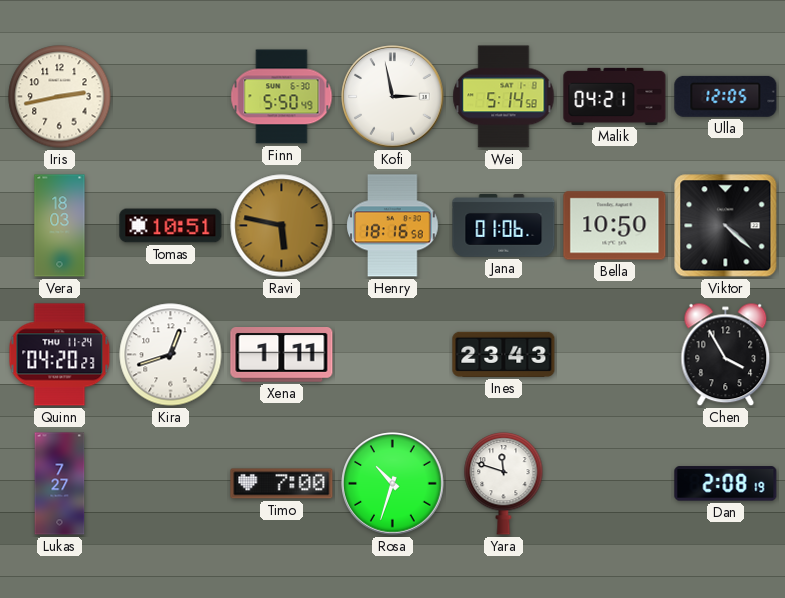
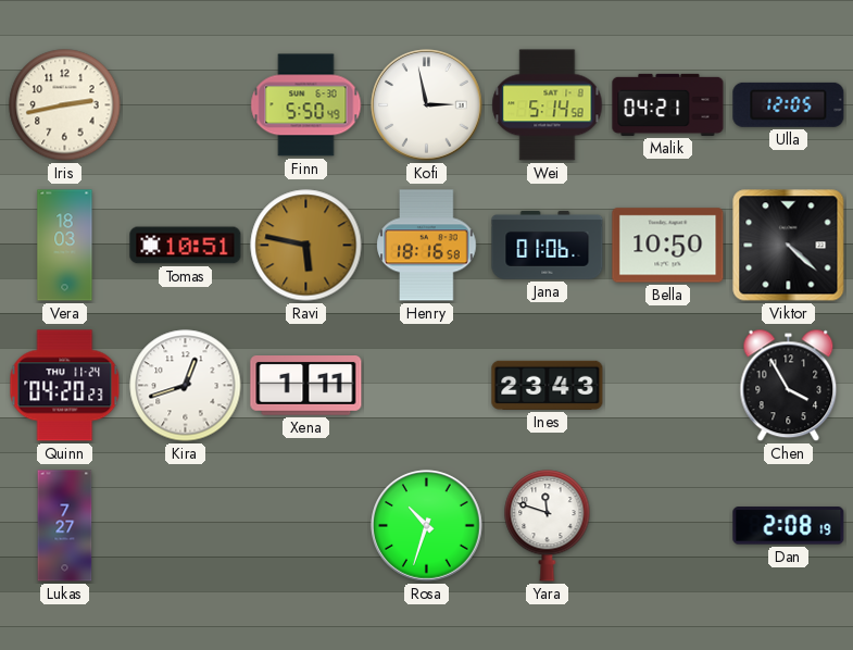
Timo: 7:00 -> none (282, 484)
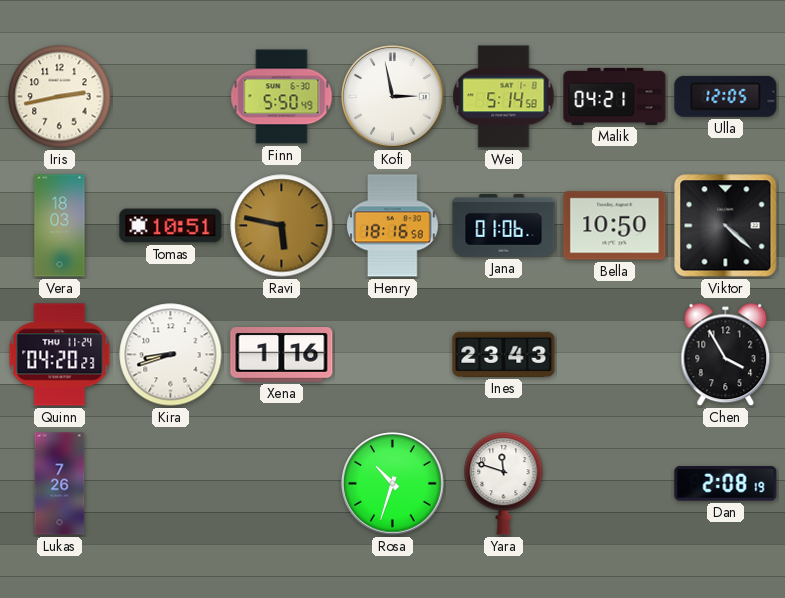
Kira: 12:42 -> 8:42 (171, 355)
Xena: 1:11 -> 1:16 (282, 355)
Lukas: 7:27 -> 7:26 (60, 484)
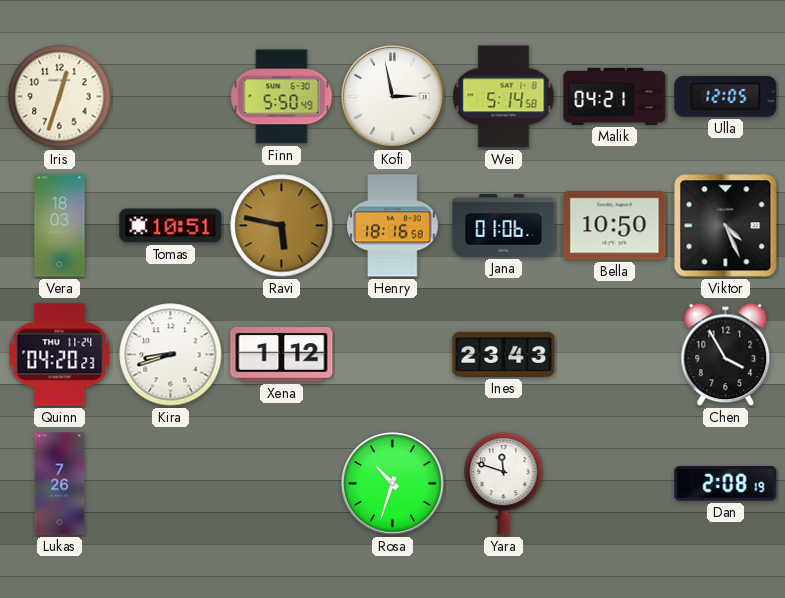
Iris: 2:43 -> 12:33 (60, 97)
Viktor: 4:22 -> 4:26 (726, 226)
Xena: 1:16 -> 1:12 (282, 355)
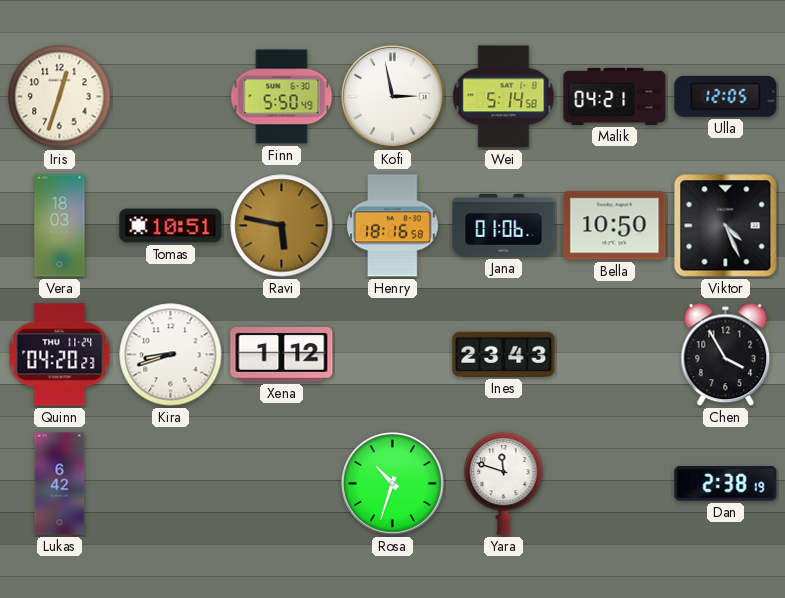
Lukas: 7:26 -> 6:42 (60, 484)
Dan: 2:08 -> 2:38 (726, 484)
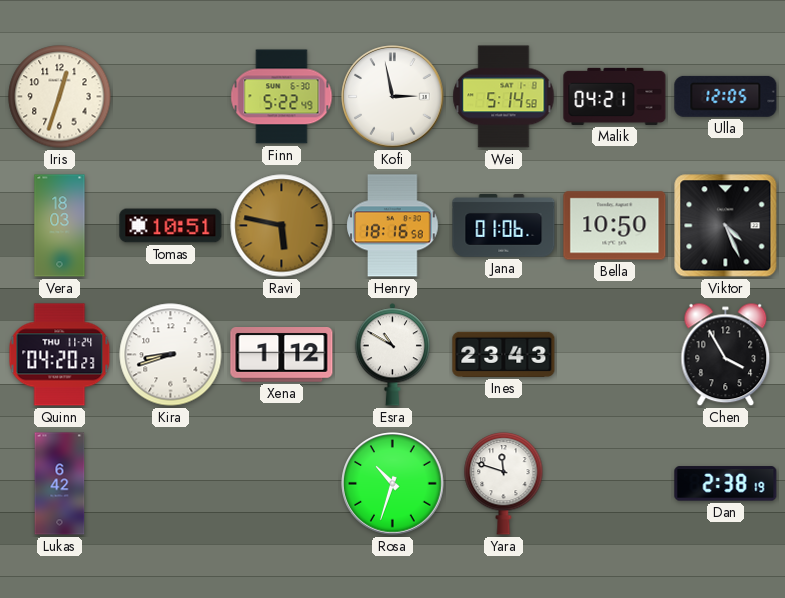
Finn: 5:50 -> 5:22 (282, 97)
Esra: none -> 10:50 (392, 355)
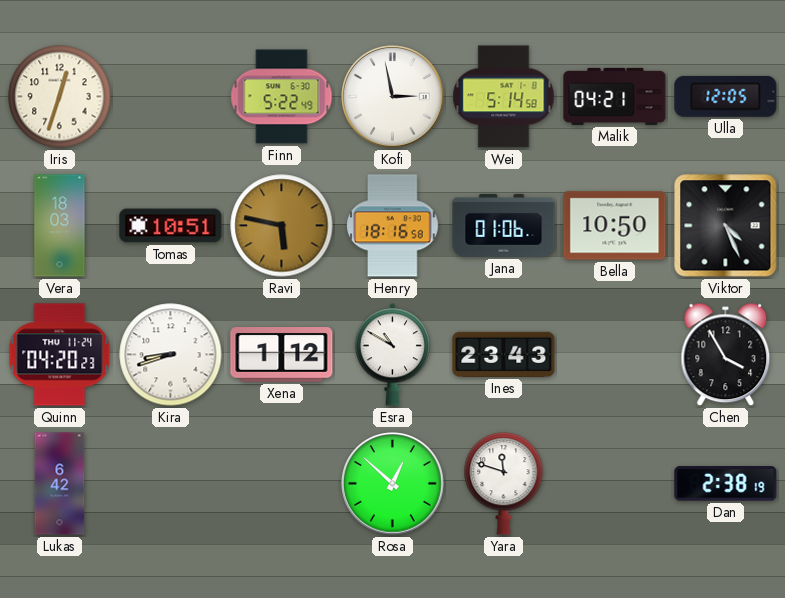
Rosa: 10:33 -> 12:52 (393, 484)
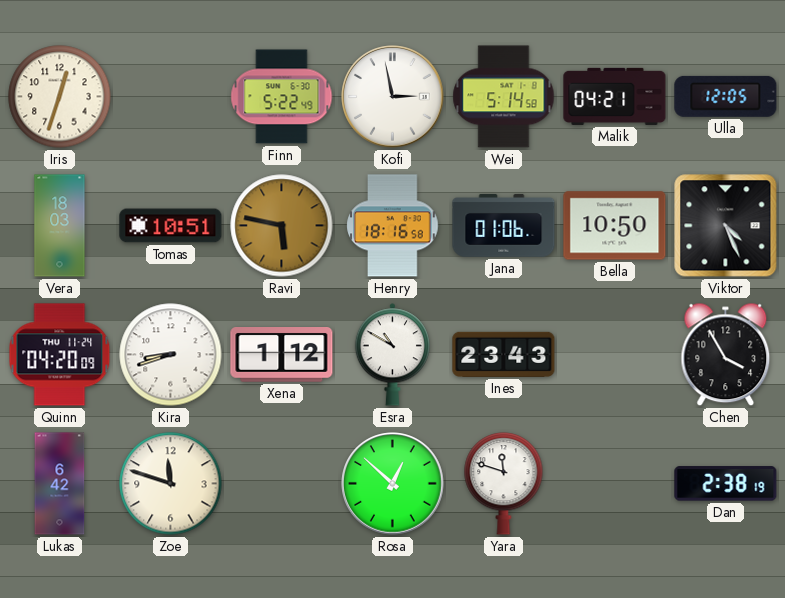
Quinn: 04:20:23 -> 04:20:09 (60, 355)
Zoe: none -> 11:48 (171, 484)
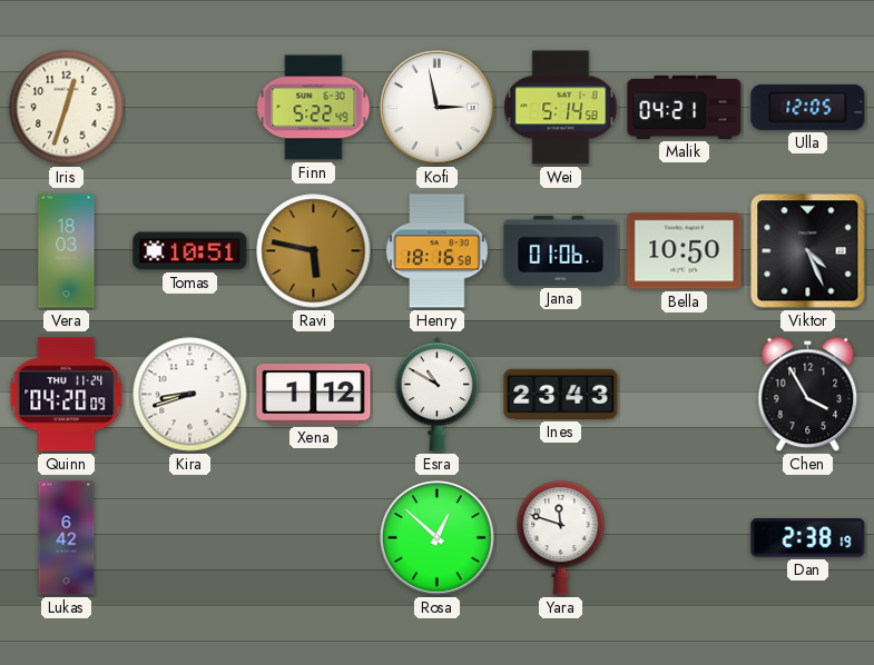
Zoe: 11:48 -> none (171, 484)
